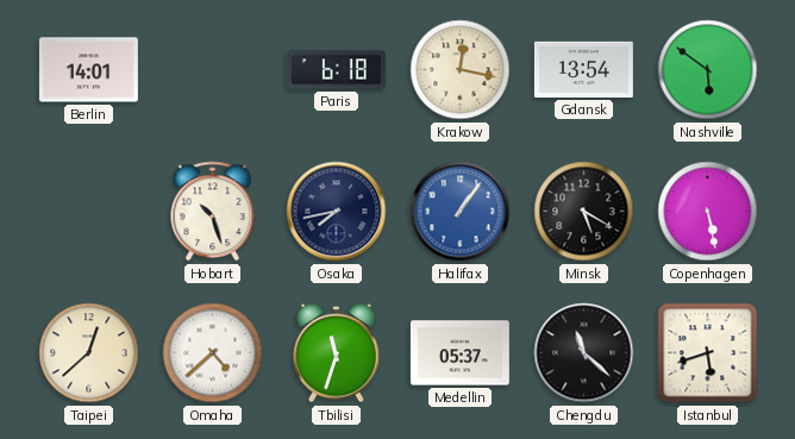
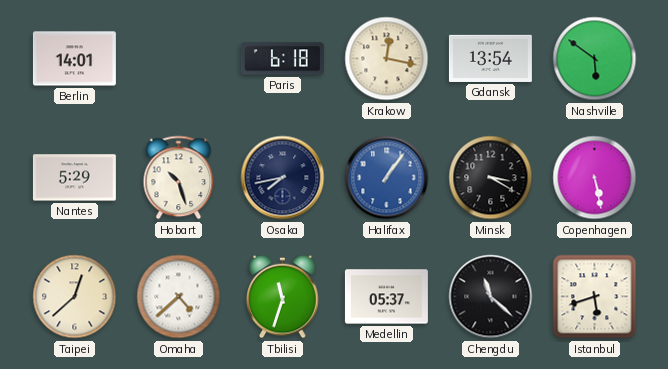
Nantes: none -> 5:29 (74, 178)
Minsk: 5:20 -> 3:20 (491, 178)
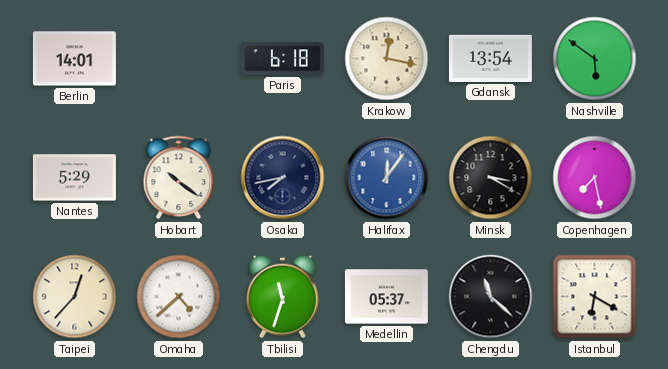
Hobart: 10:27 -> 10:21 (179, 178)
Halifax: 1:06 -> 12:06 (387, 178)
Copenhagen: 5:28 -> 7:28 (595, 178)
Taipei: 12:38 -> 12:37 (75, 297)
Istanbul: 5:42 -> 6:20 (595, 297)
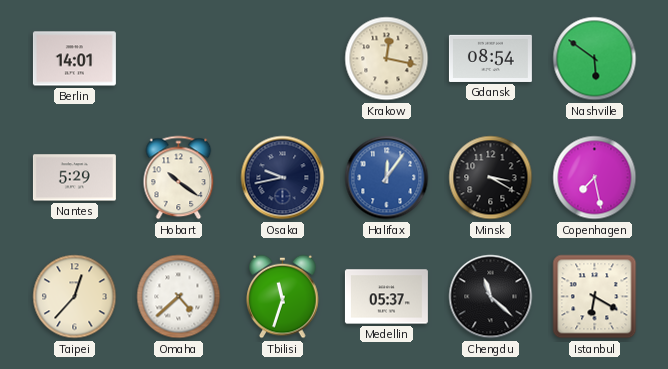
Paris: 6:18 -> none (282, 59)
Gdansk: 13:54 -> 08:54 (490, 58)
Osaka: 7:43 -> 9:43 (283, 178)
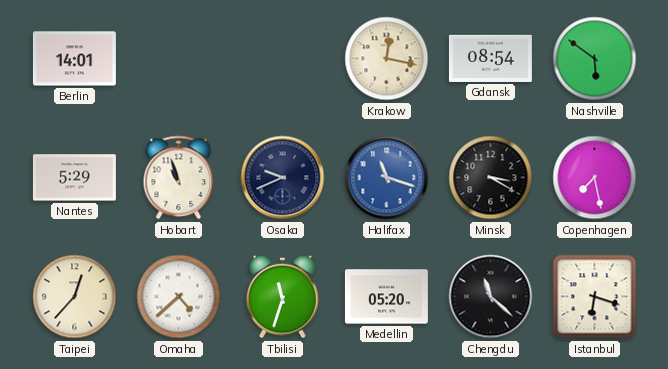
Hobart: 10:21 -> 10:57 (179, 178)
Osaka: 9:43 -> 9:41 (283, 178)
Halifax: 12:06 -> 11:18 (387, 178)
Medellin: 05:37 -> 05:20 (386, 297)
Istanbul: 6:20 -> 6:18 (595, 297)
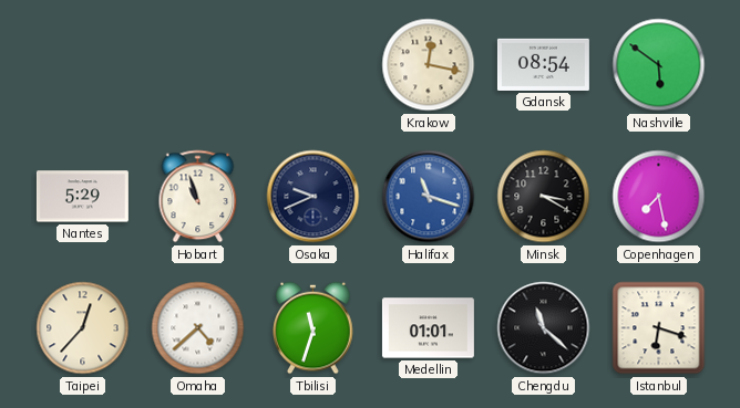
Berlin: 14:01 -> none (74, 59)
Medellin: 05:20 -> 01:01 (428, 328)
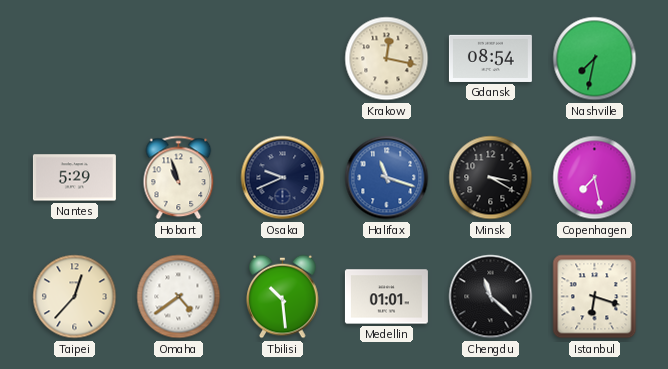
Nashville: 5:51 -> 7:32 (595, 59)
Omaha: 4:38 -> 4:39 (179, 297)
Tbilisi: 11:33 -> 10:29 (283, 297)
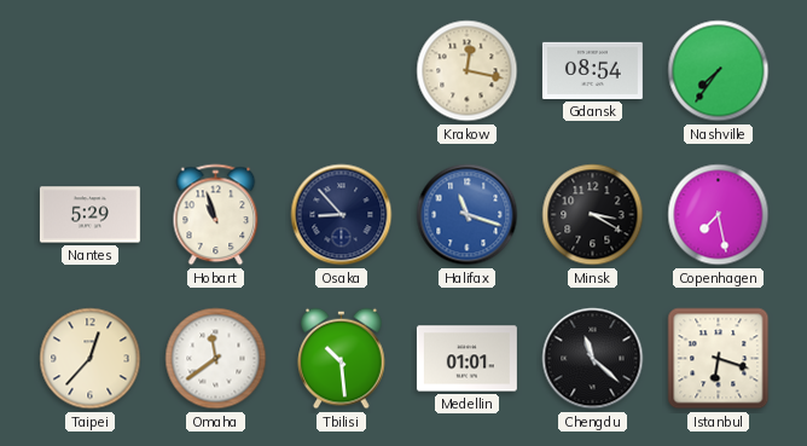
Nashville: 7:32 -> 7:36 (719, 71)
Osaka: 9:41 -> 8:53 (342, 215)
Omaha: 4:39 -> 11:39 (216, 359)
